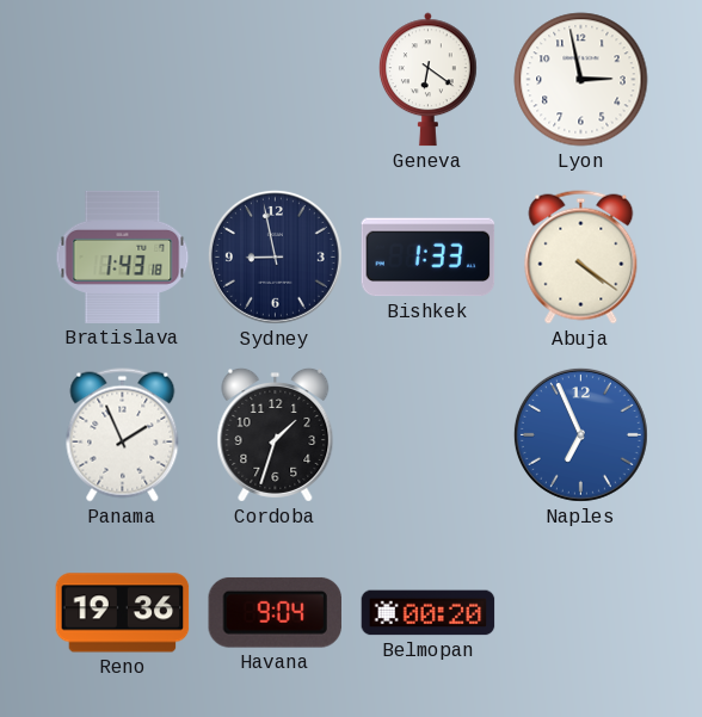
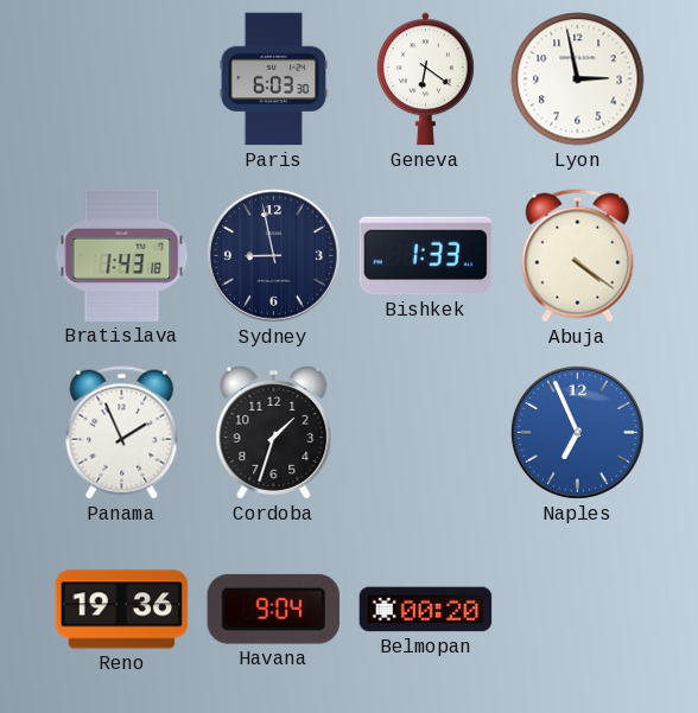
Paris: none -> 6:03 (274, 79)
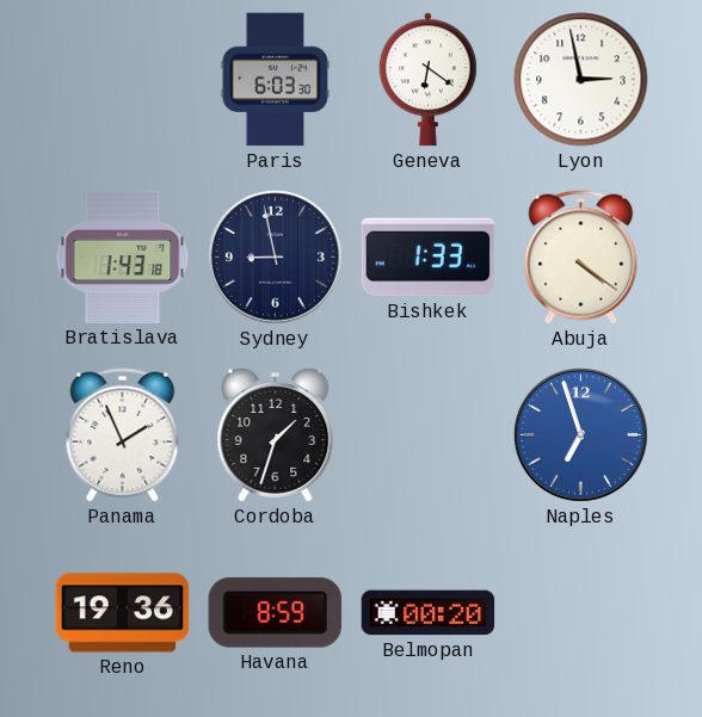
Naples: 6:56 -> 6:57 (580, 434)
Havana: 9:04 -> 8:59 (275, 612)
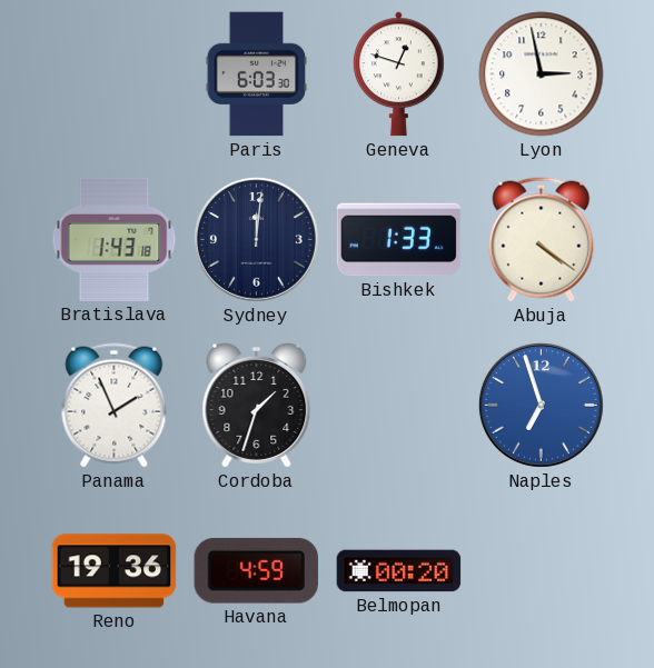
Geneva: 6:21 -> 12:48 (399, 74)
Sydney: 8:58 -> 12:01 (256, 239)
Havana: 8:59 -> 4:59 (256, 570)
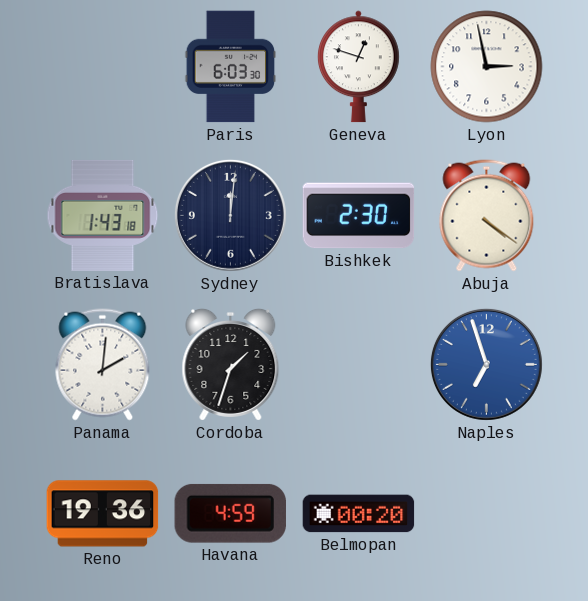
Bishkek: 1:33 -> 2:30 (359, 216)
Panama: 1:56 -> 2:01 (103, 365)
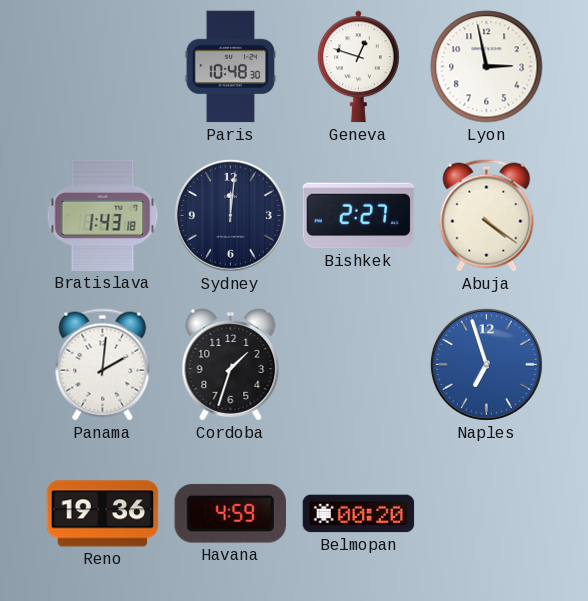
Paris: 6:03 -> 10:48 (231, 67)
Bishkek: 2:30 -> 2:27 (359, 216)
